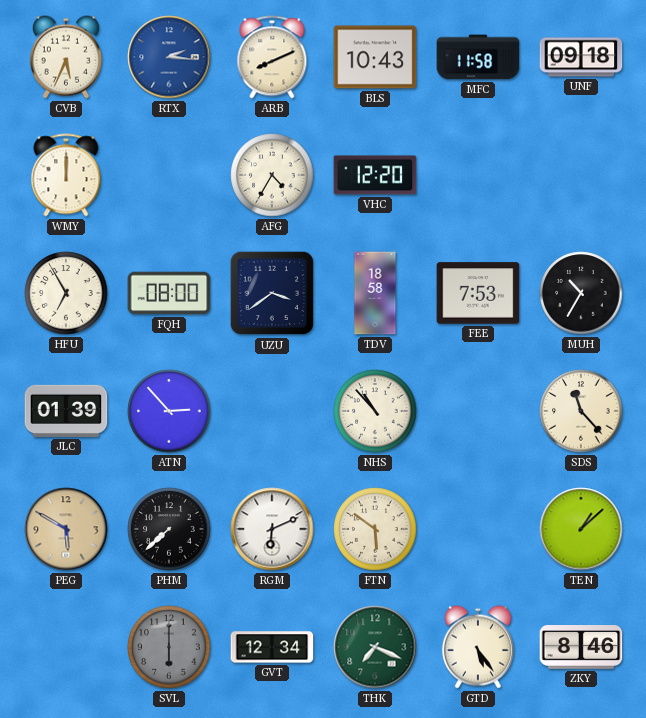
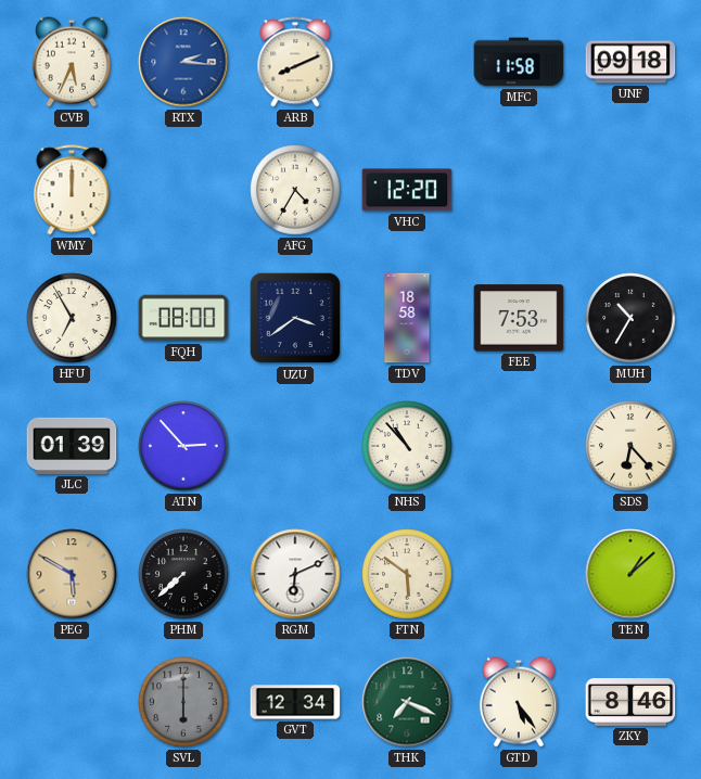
BLS: 10:43 -> none (375, 57)
SDS: 11:23 -> 6:23 (630, 446)
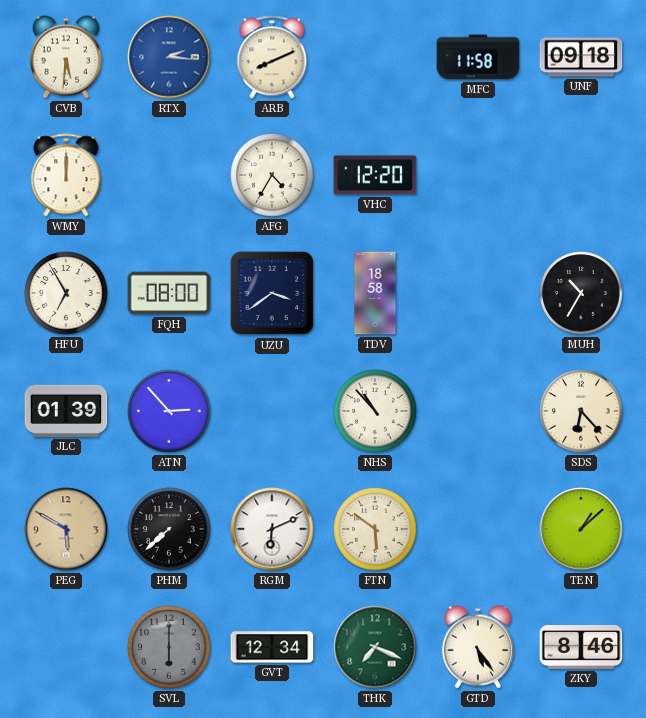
CVB: 5:34 -> 5:31 (66, 57)
FEE: 7:53 -> none (519, 318)
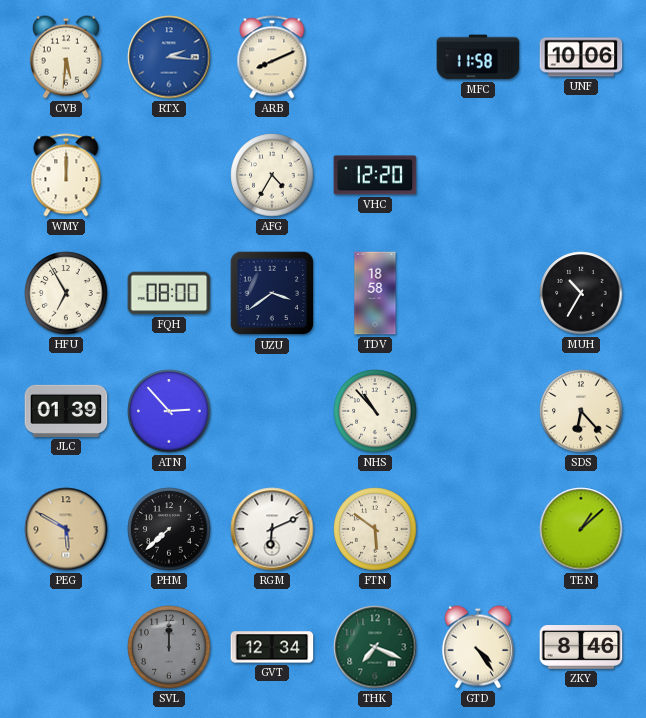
UNF: 09:18 -> 10:06 (581, 57)
SVL: 6:00 -> 12:00 (169, 647)
GTD: 5:24 -> 4:24 (478, 647)
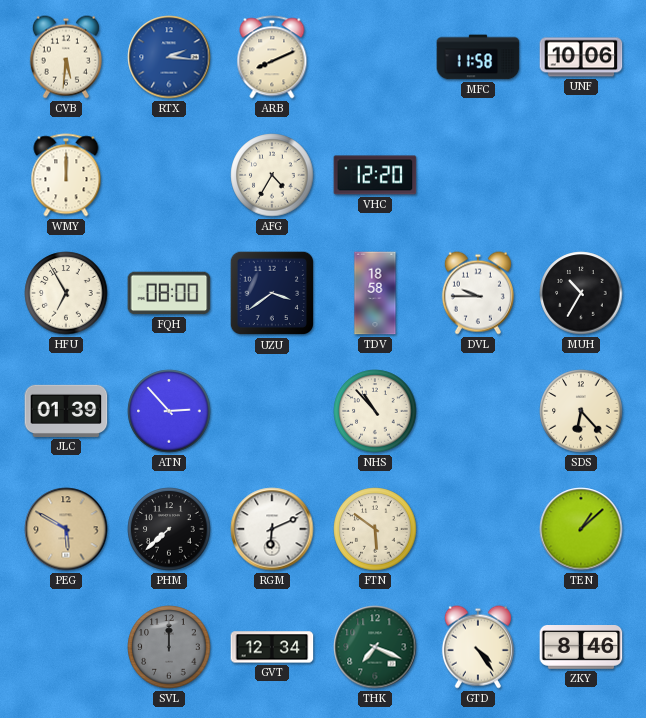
DVL: none -> 9:45 (478, 293)
